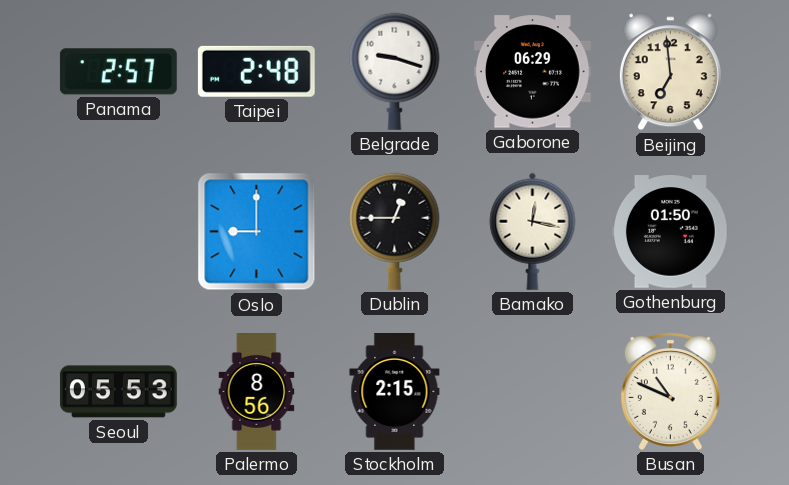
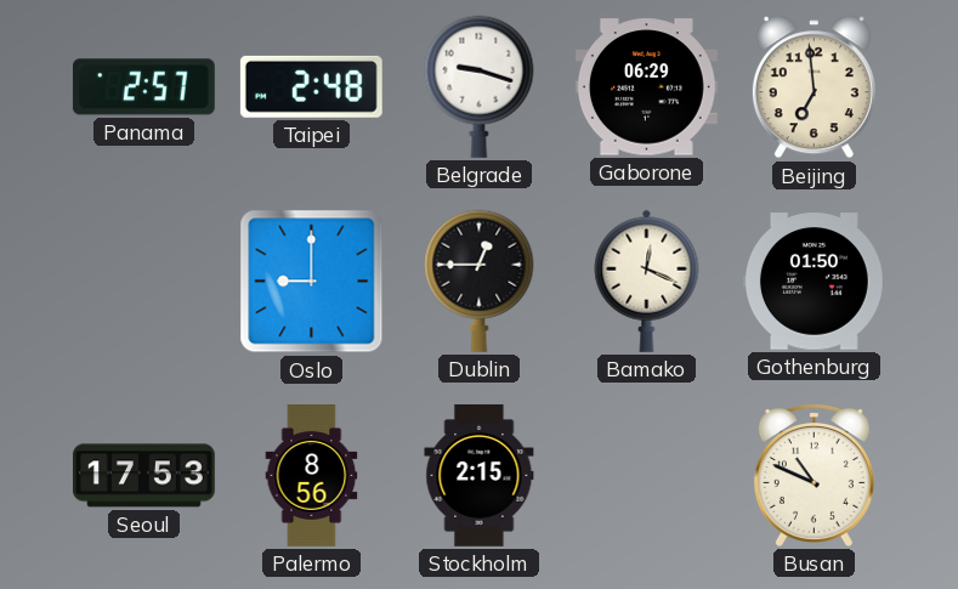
Bamako: 12:17 -> 12:19 (647, 281)
Seoul: 05:53 -> 17:53 (143, 476)
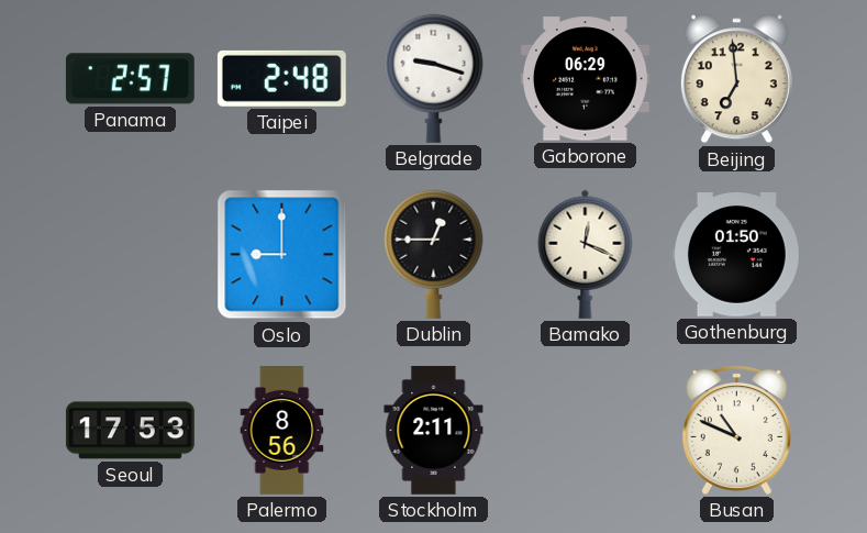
Stockholm: 2:15 -> 2:11 (434, 430)
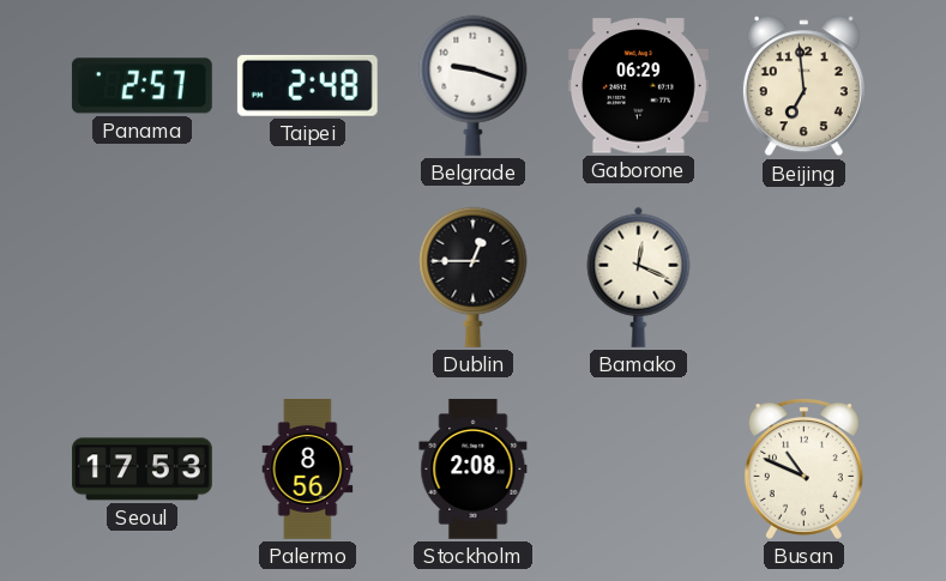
Oslo: 9:00 -> none (282, 255)
Gothenburg: 01:50 -> none (736, 255)
Stockholm: 2:11 -> 2:08 (474, 468)
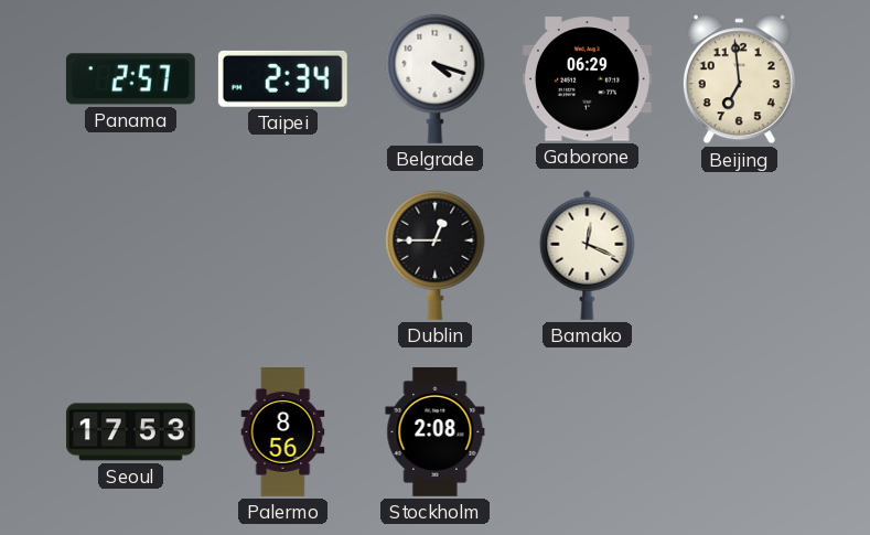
Taipei: 2:48 -> 2:34 (282, 78)
Belgrade: 9:18 -> 4:18 (436, 78)
Busan: 10:49 -> none (803, 468)
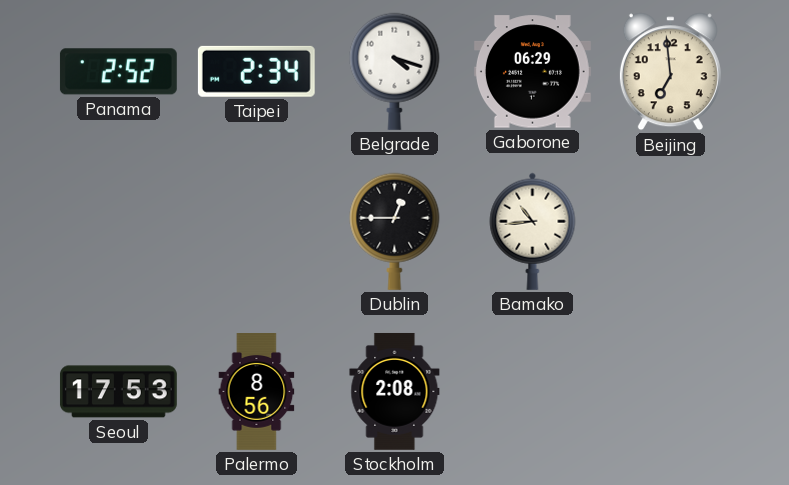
Panama: 2:57 -> 2:52 (118, 72)
Bamako: 12:19 -> 10:44 (533, 231)
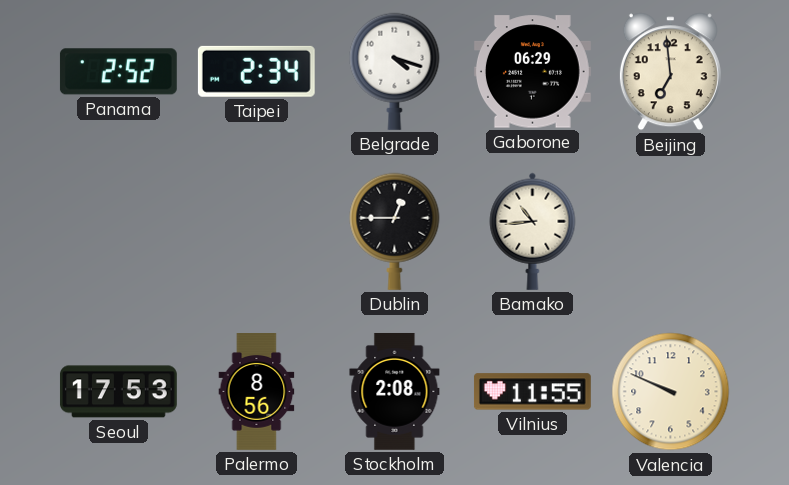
Vilnius: none -> 11:55 (532, 392)
Valencia: none -> 9:49 (671, 392)
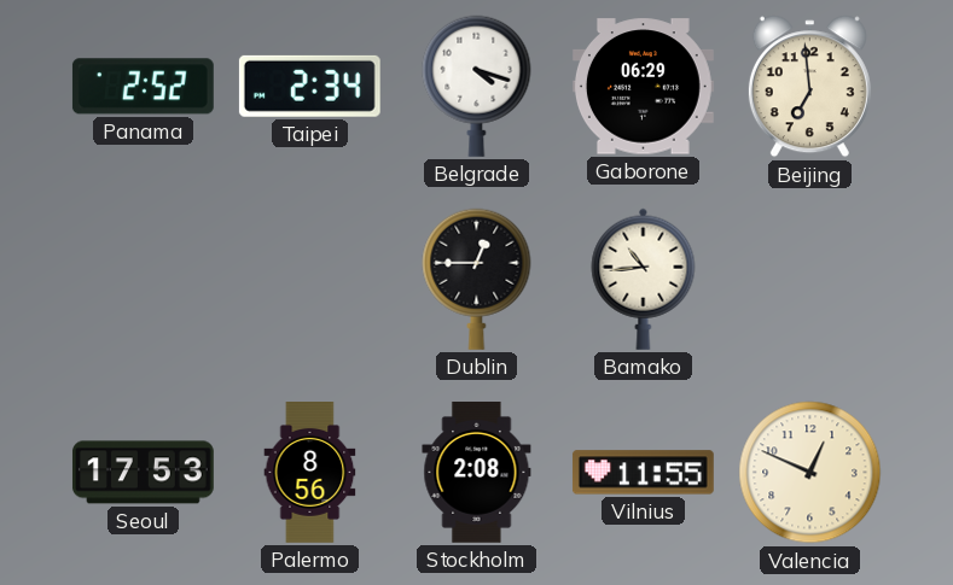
Valencia: 9:49 -> 12:49 (810, 473)
